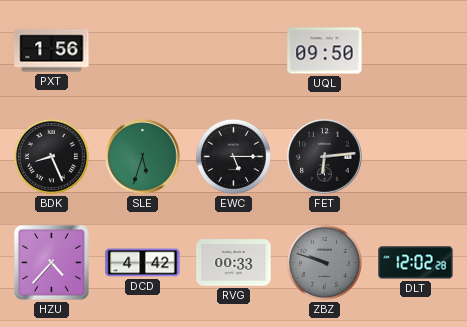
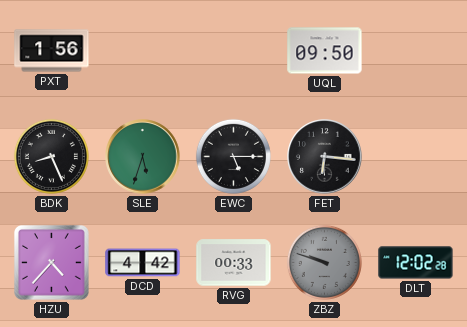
FET: 6:14 -> 6:16 (325, 157)
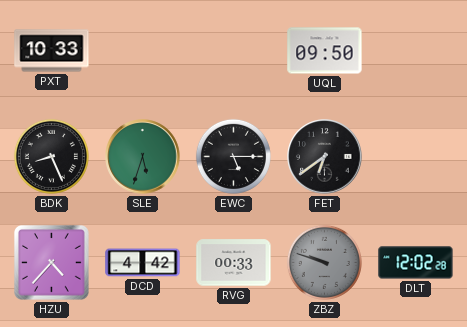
PXT: 1:56 -> 10:33 (52, 51)
FET: 6:16 -> 6:39 (325, 157)
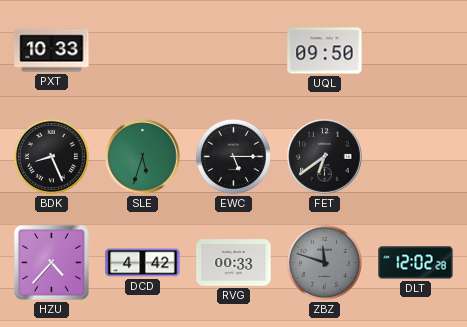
ZBZ: 9:48 -> 11:48 (324, 262)
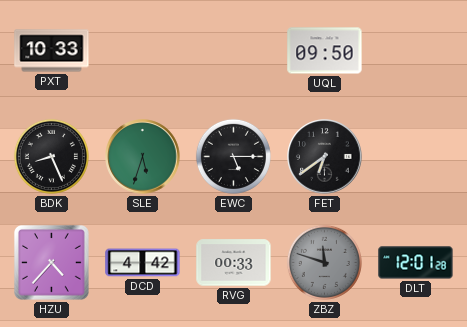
DLT: 12:02 -> 12:01 (416, 263)
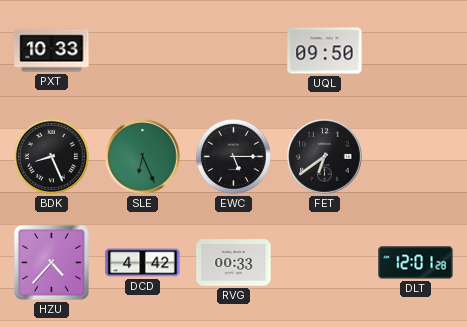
SLE: 5:33 -> 6:26 (143, 157)
ZBZ: 11:48 -> none (324, 262)
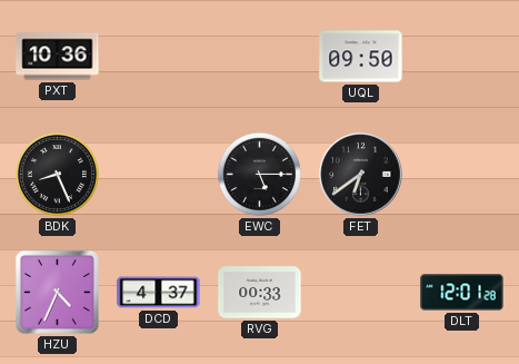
PXT: 10:33 -> 10:36 (58, 57)
SLE: 6:26 -> none (143, 157)
HZU: 4:37 -> 4:34 (57, 292)
DCD: 4:42 -> 4:37 (159, 293)
